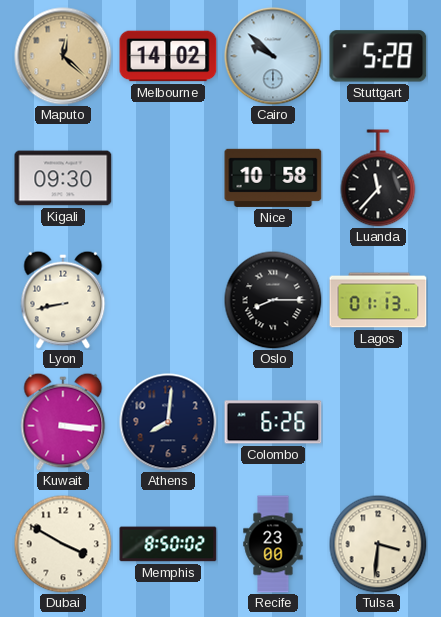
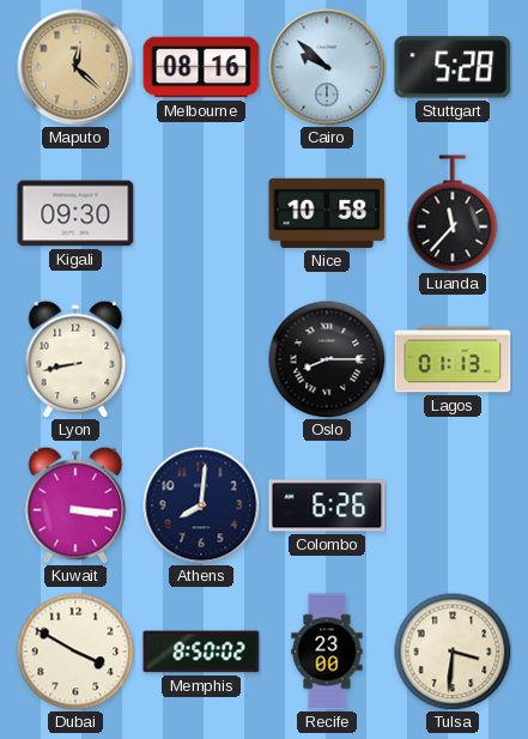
Melbourne: 14:02 -> 08:16 (201, 67)
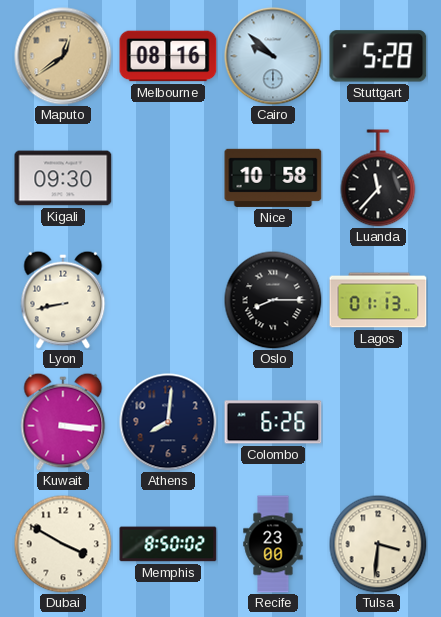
Maputo: 12:22 -> 12:39 (63, 56)
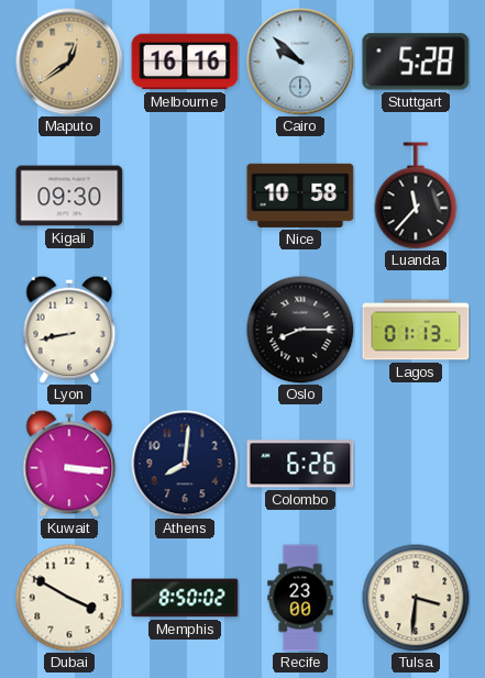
Melbourne: 08:16 -> 16:16 (185, 62)
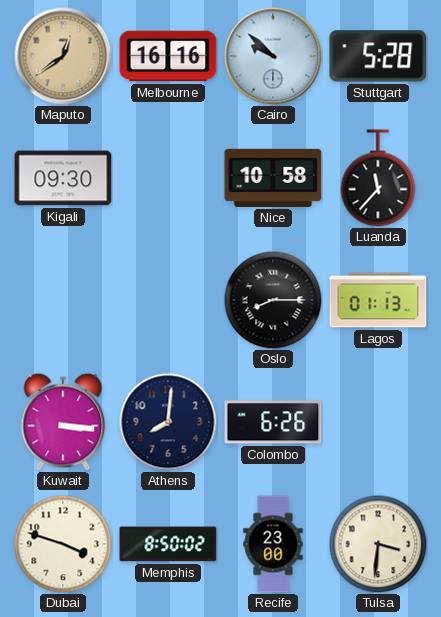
Lyon: 8:43 -> none (69, 330)
Dubai: 3:50 -> 3:48 (63, 544)
